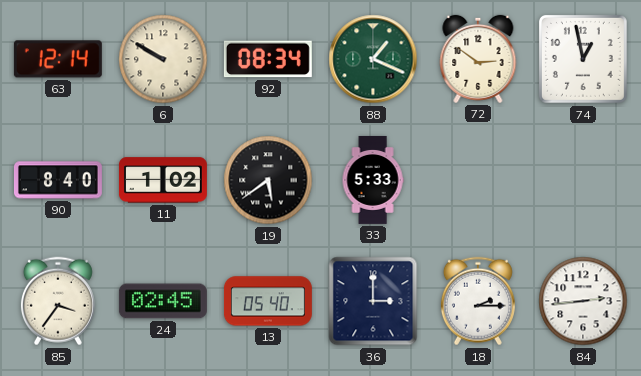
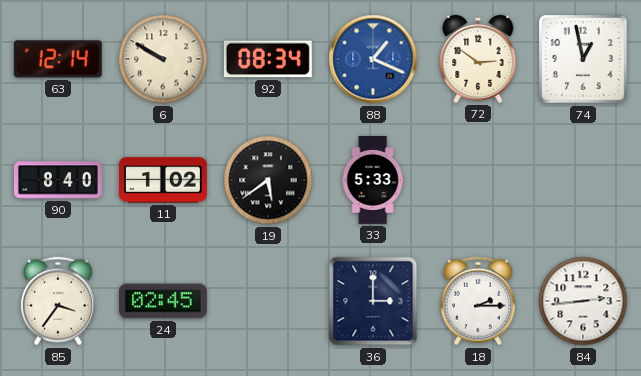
88 dial: green -> blue (373, 59)
13: 05:40 -> none (268, 301)
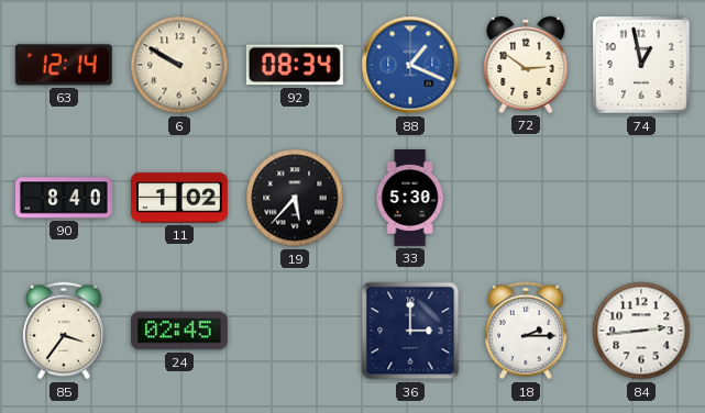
19: 5:39 -> 5:37 (295, 198)
33: 5:33 -> 5:30 (410, 198)
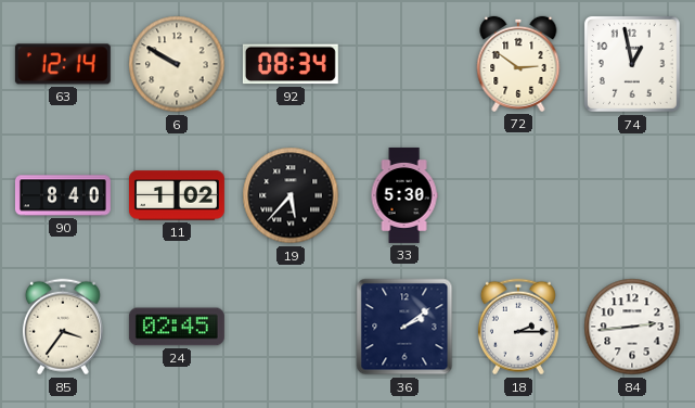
88: 1:19 -> none (410, 65)
36: 3:00 -> 2:09 (404, 327)
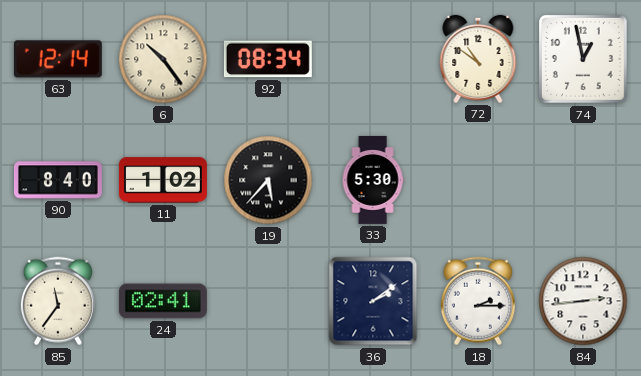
6: 9:50 -> 10:24 (163, 59)
72: 2:51 -> 10:51 (478, 59)
85: 3:36 -> 11:36 (58, 301)
24: 02:45 -> 02:41 (163, 301)
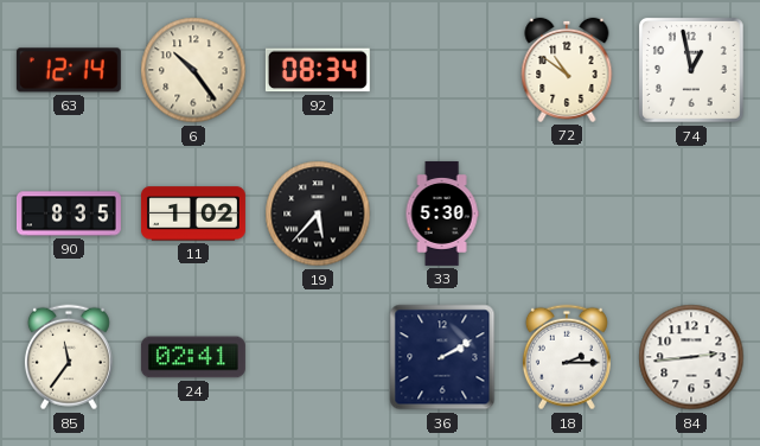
90: 8:40 -> 8:35 (69, 214)
36: 2:09 -> 2:10 (442, 357)
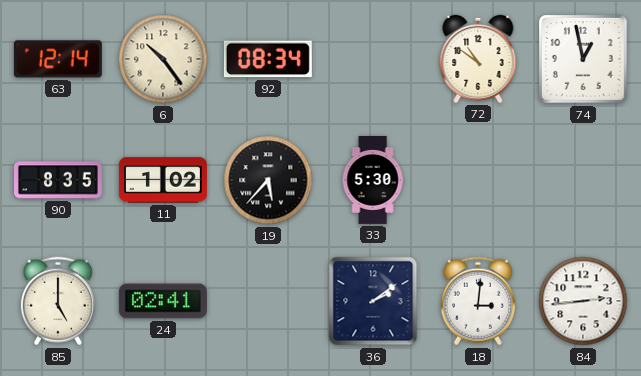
85: 11:36 -> 5:00 (58, 301)
36: 2:10 -> 2:09 (373, 301)
18: 2:15 -> 3:01 (478, 301)
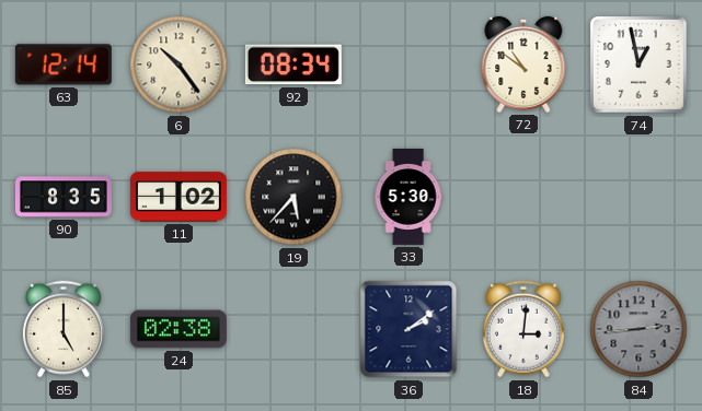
24: 02:41 -> 02:38 (179, 329)
84 dial: white -> grey (638, 329)
